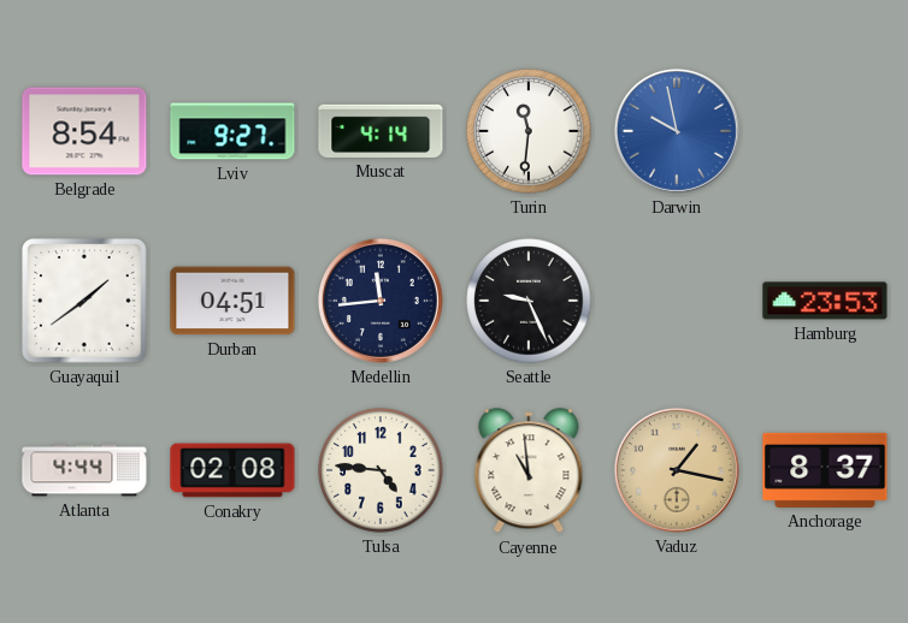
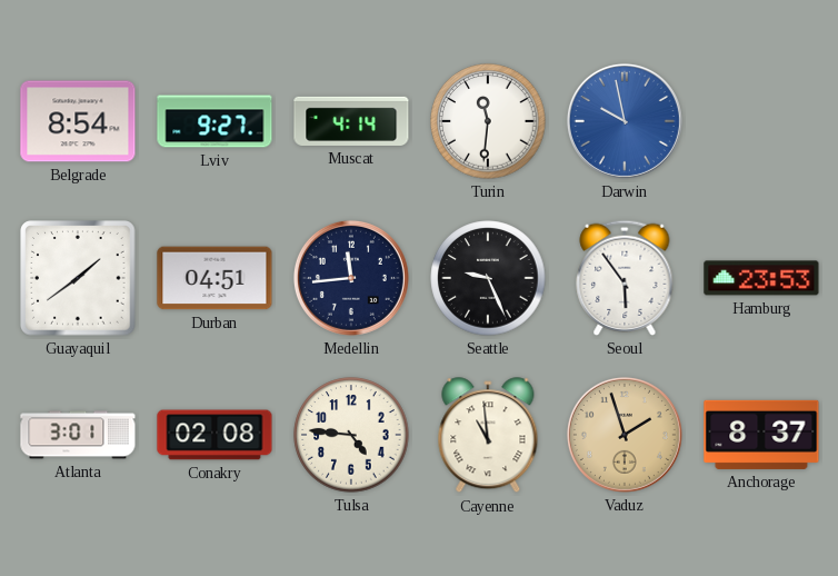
Seoul: none -> 5:54 (625, 278)
Atlanta: 4:44 -> 3:01 (78, 435)
Vaduz: 1:17 -> 1:57 (625, 435)
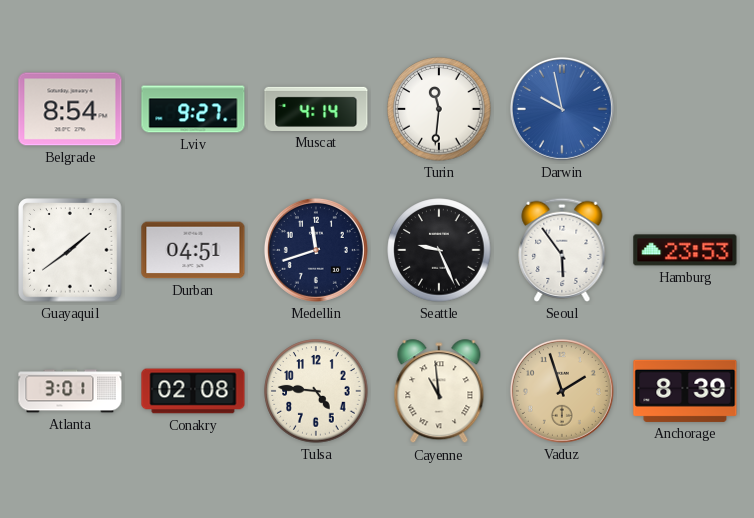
Medellin: 11:44 -> 11:42 (316, 250)
Anchorage: 8:37 -> 8:39 (685, 391)
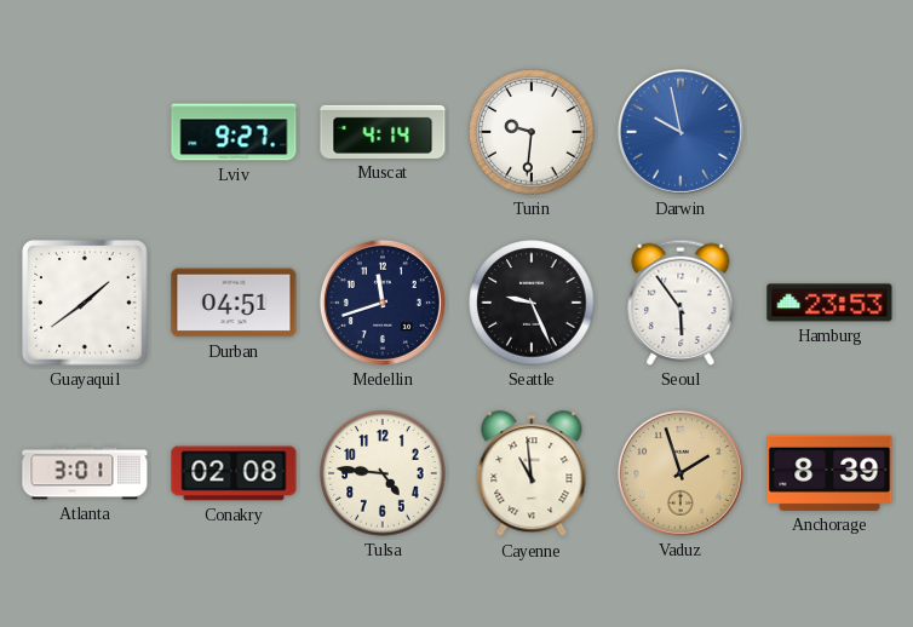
Belgrade: 8:54 -> none (70, 109)
Turin: 11:31 -> 9:31 (532, 132)
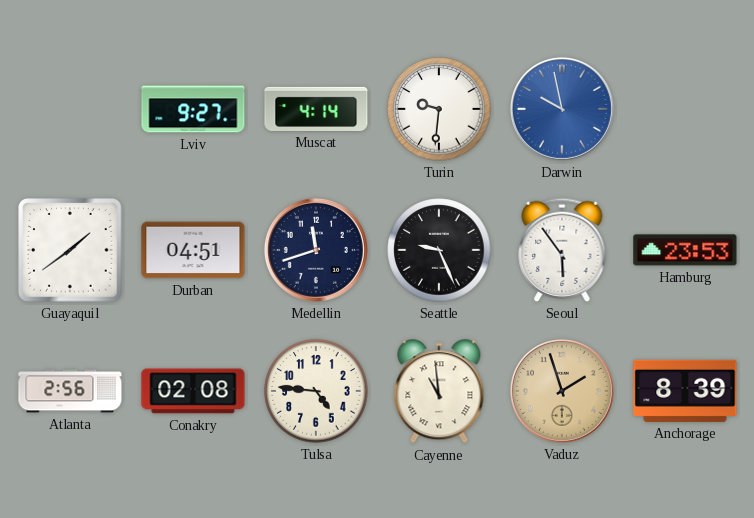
Atlanta: 3:01 -> 2:56 (70, 391)
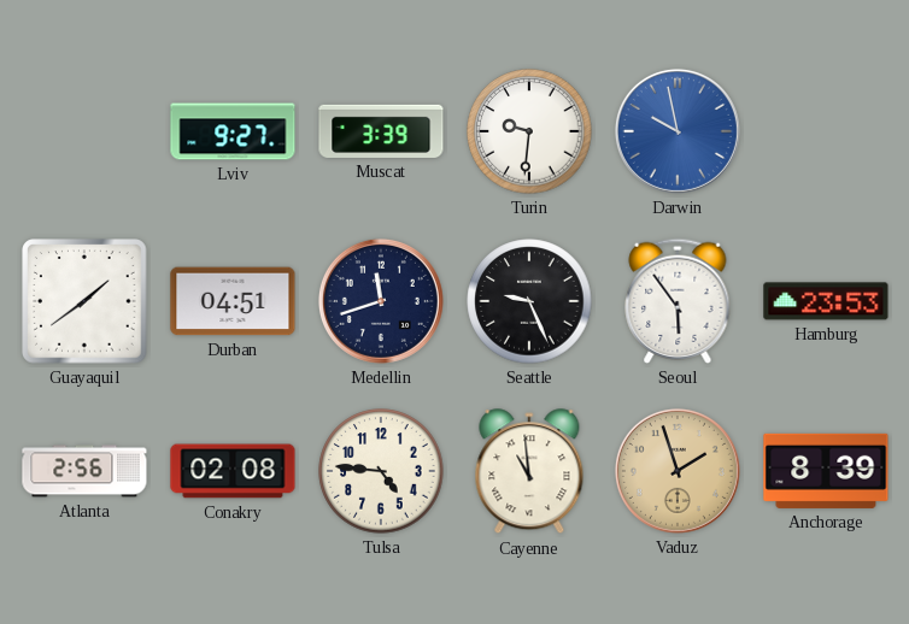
Muscat: 4:14 -> 3:39 (381, 131)
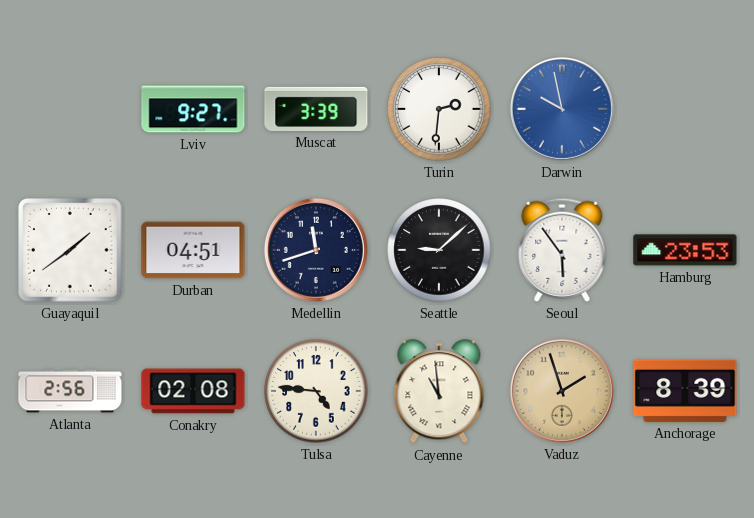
Turin: 9:31 -> 2:31 (439, 109)
Seattle: 9:26 -> 9:08 (439, 250)
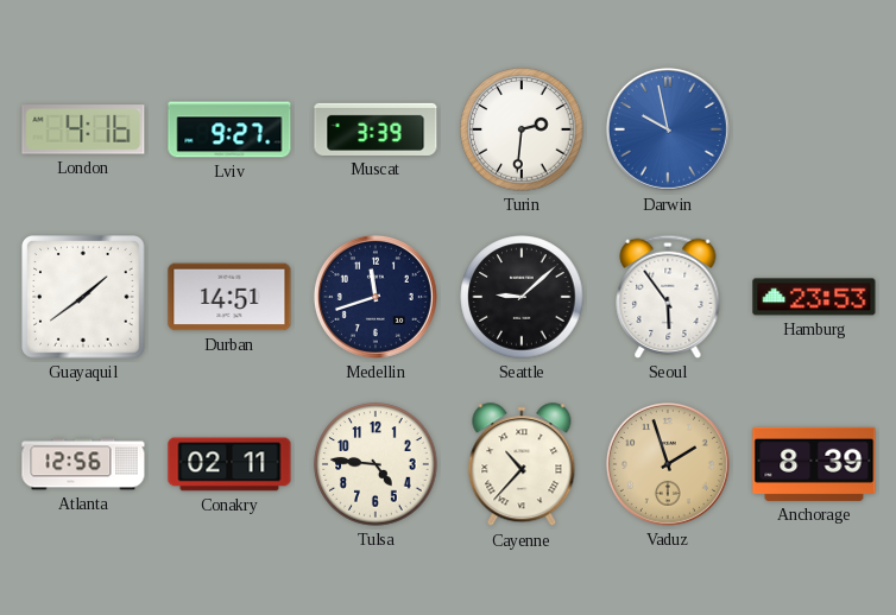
London: none -> 4:16 (83, 129)
Durban: 04:51 -> 14:51 (229, 297)
Atlanta: 2:56 -> 12:56 (83, 464)
Conakry: 02:08 -> 02:11 (229, 464)
Cayenne: 10:59 -> 10:37 (522, 465)
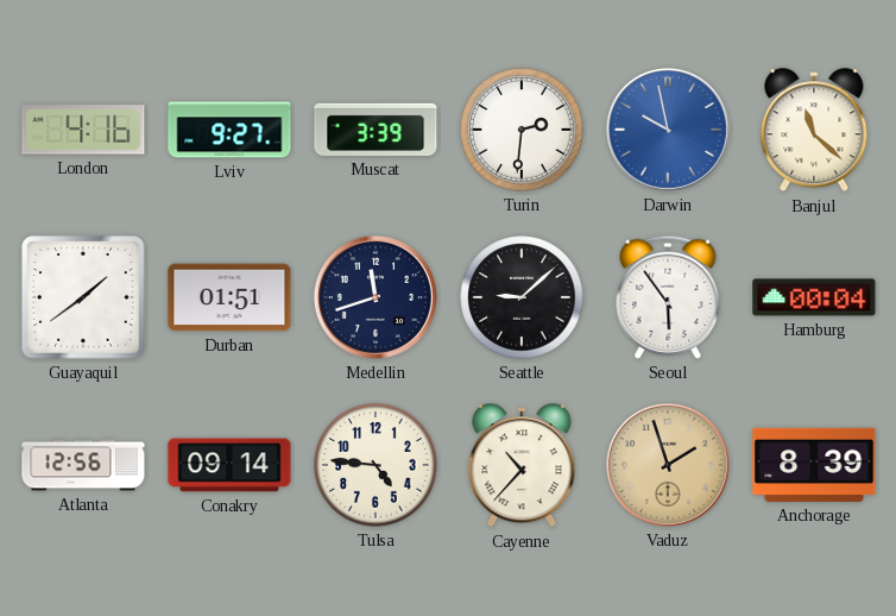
Banjul: none -> 11:22 (814, 131)
Durban: 14:51 -> 01:51 (229, 297)
Hamburg: 23:53 -> 00:04 (814, 297)
Conakry: 02:11 -> 09:14 (229, 465)
